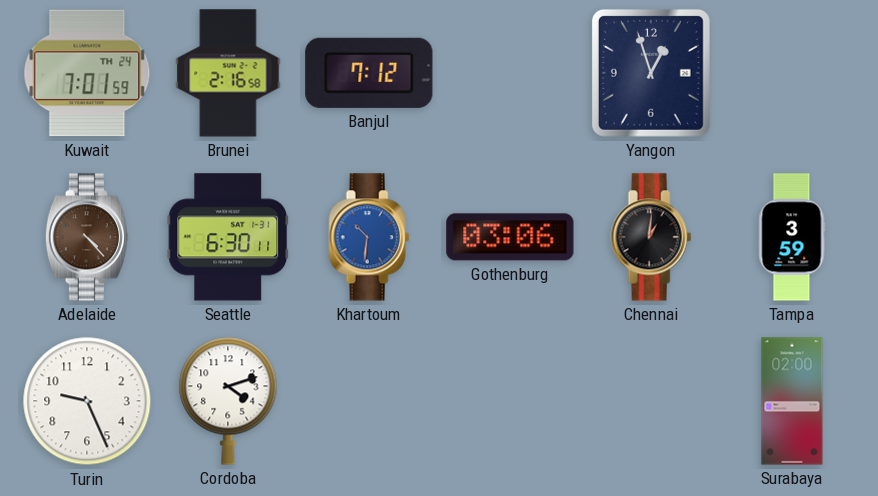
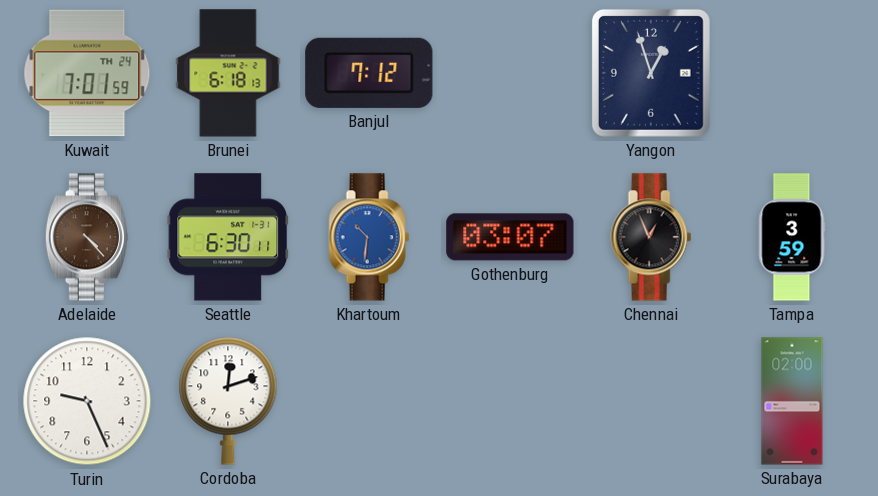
Brunei: 2:16 -> 6:18 (228, 73)
Gothenburg: 03:06 -> 03:07 (510, 237)
Chennai: 1:01 -> 12:56 (651, 237)
Cordoba: 4:12 -> 12:12 (228, 401)
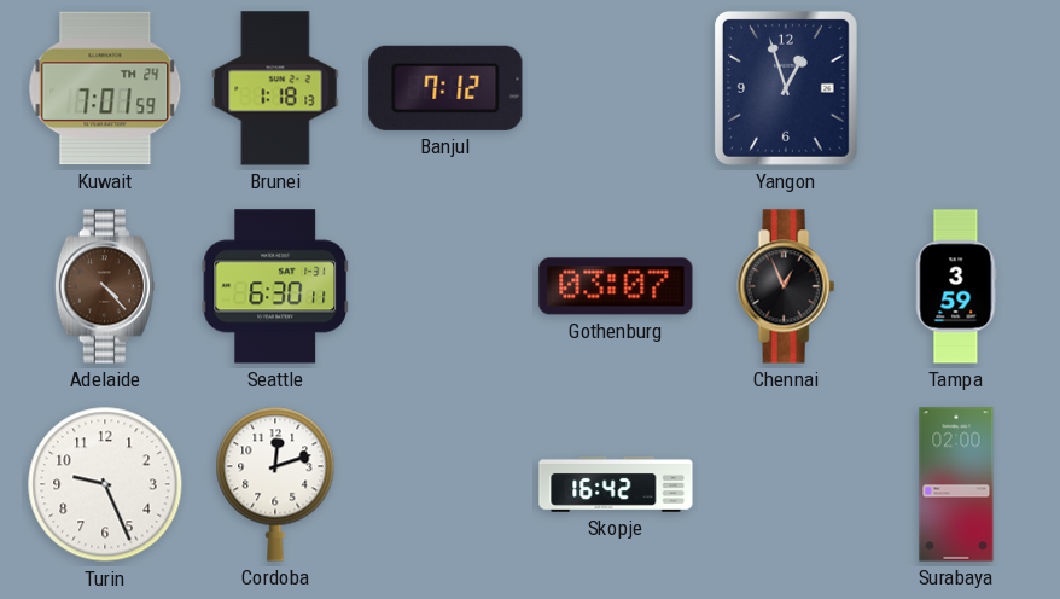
Brunei: 6:18 -> 1:18 (275, 88)
Khartoum: 10:31 -> none (369, 237)
Skopje: none -> 16:42 (616, 484)
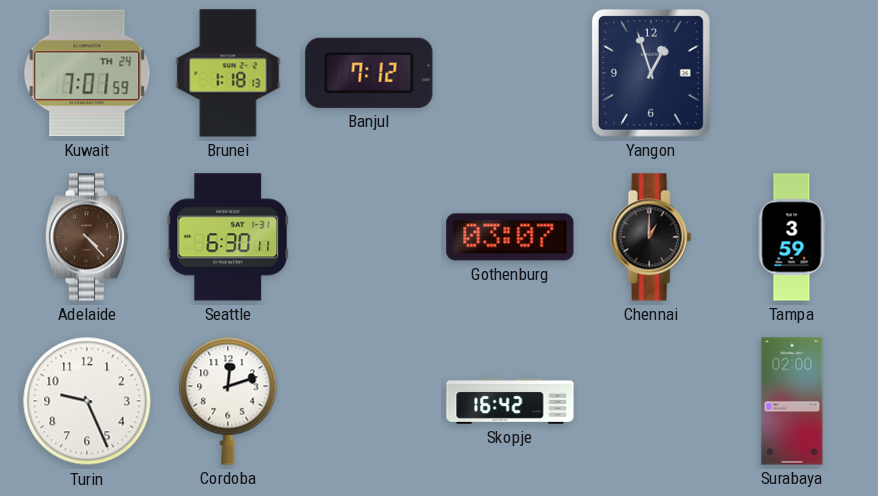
Chennai: 12:56 -> 1:00 (651, 237)
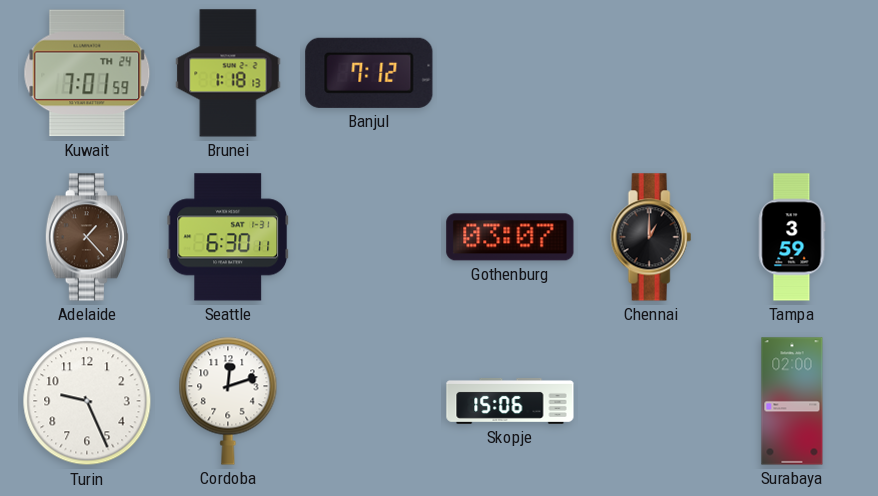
Yangon: 12:57 -> none (651, 73)
Adelaide: 4:23 -> 1:23 (87, 237)
Skopje: 16:42 -> 15:06 (510, 401)
